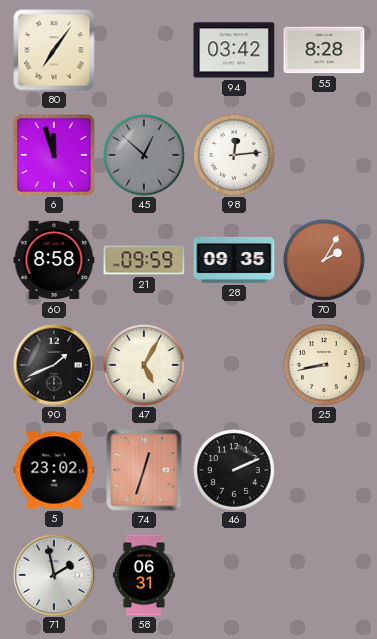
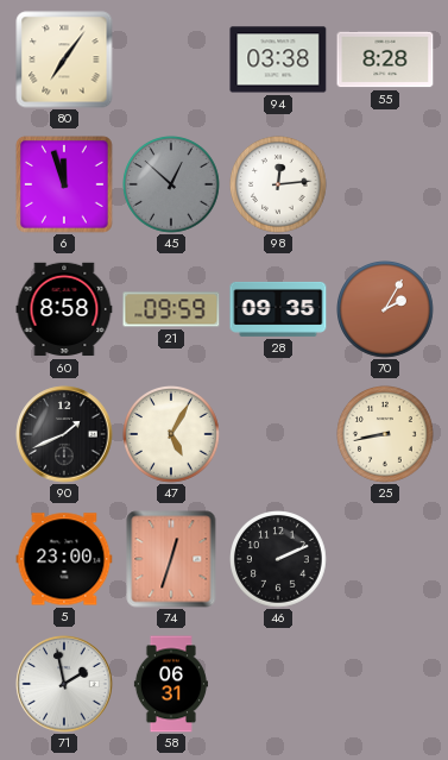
94: 03:42 -> 03:38 (278, 59)
5: 23:02 -> 23:00 (64, 559)
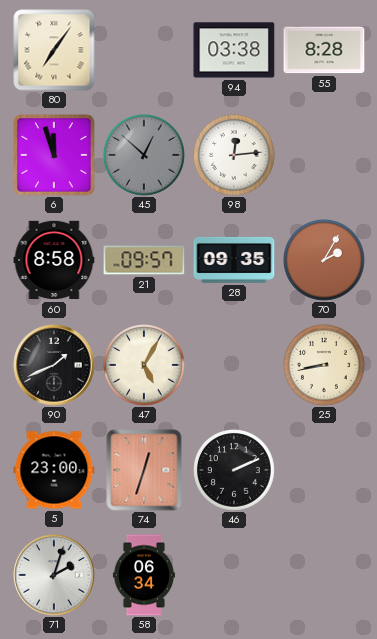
21: 09:59 -> 09:57 (144, 260)
71: 1:58 -> 2:03 (54, 575)
58: 06:31 -> 06:34 (144, 575)
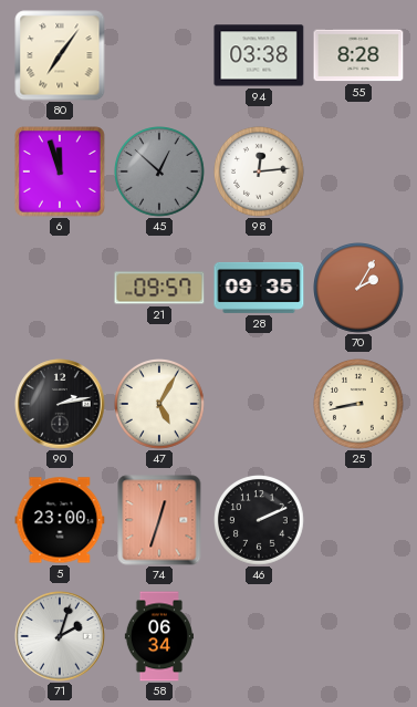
60: 8:58 -> none (54, 260)
90: 1:41 -> 2:13 (60, 404)
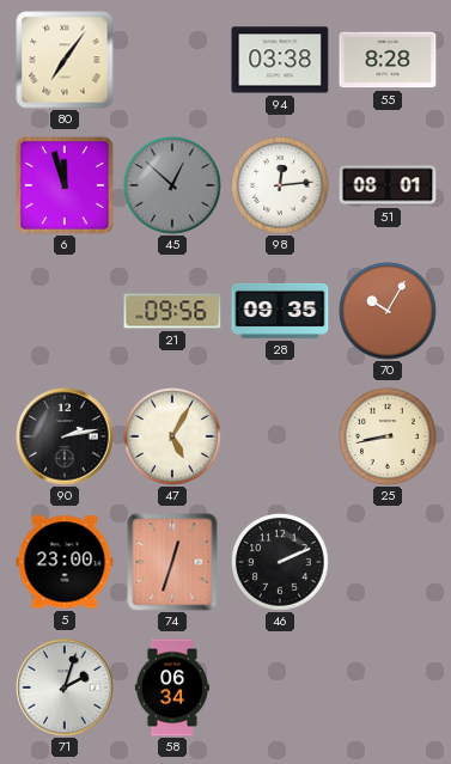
51: none -> 08:01 (388, 185)
21: 09:57 -> 09:56 (172, 311)
70: 2:05 -> 10:05 (389, 312)
